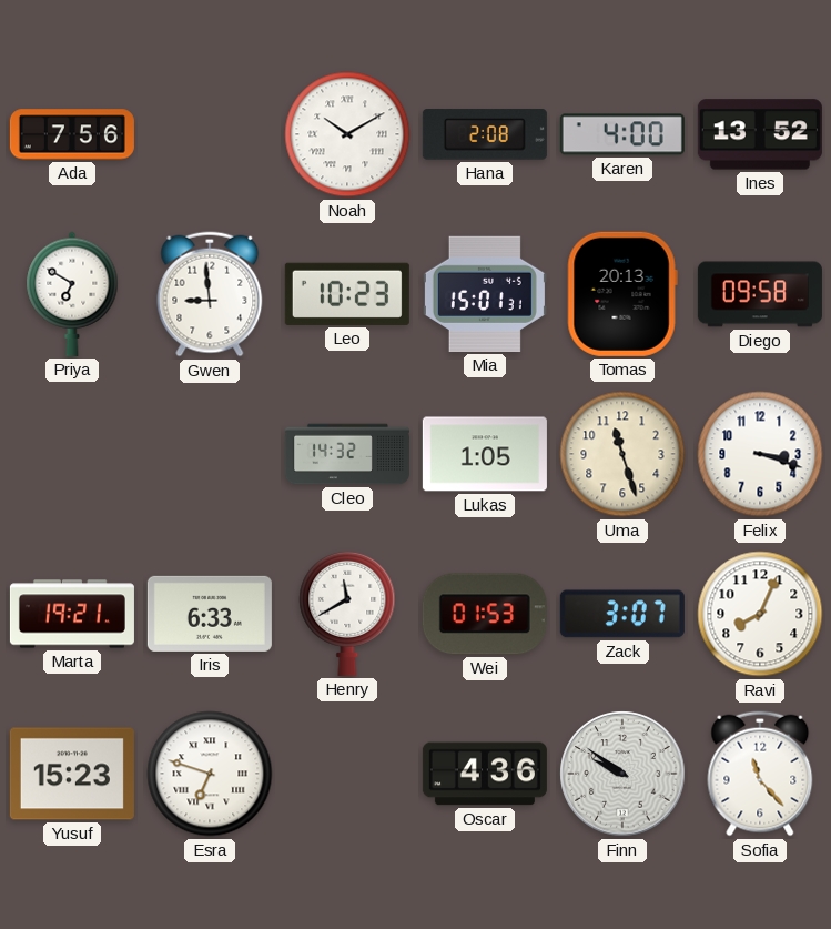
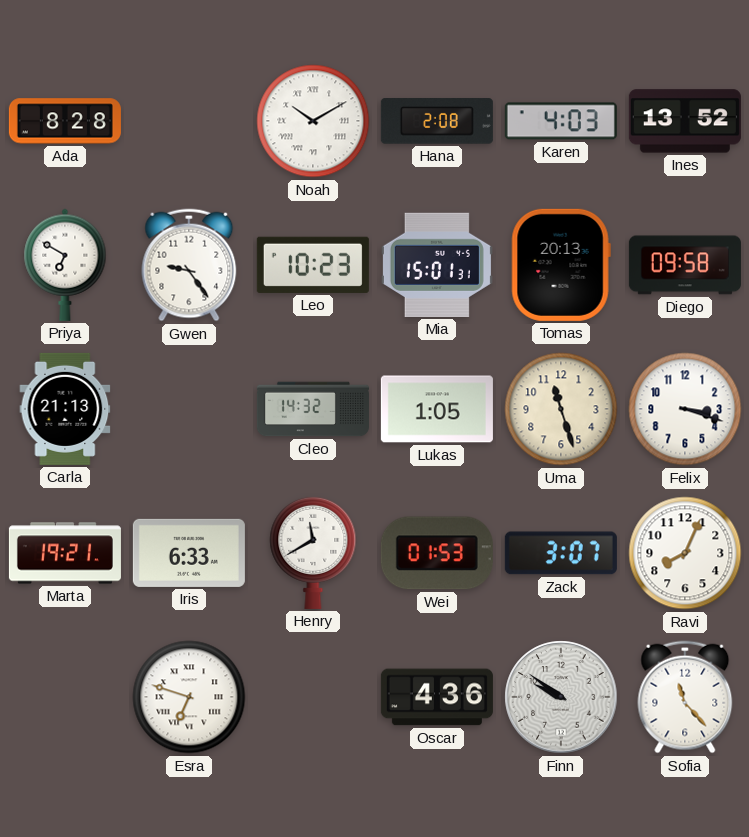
Ada: 7:56 -> 8:28 (65, 121)
Karen: 4:00 -> 4:03 (561, 121)
Gwen: 8:59 -> 9:24 (189, 265)
Carla: none -> 21:13 (65, 409)
Yusuf: 15:23 -> none (72, 774)
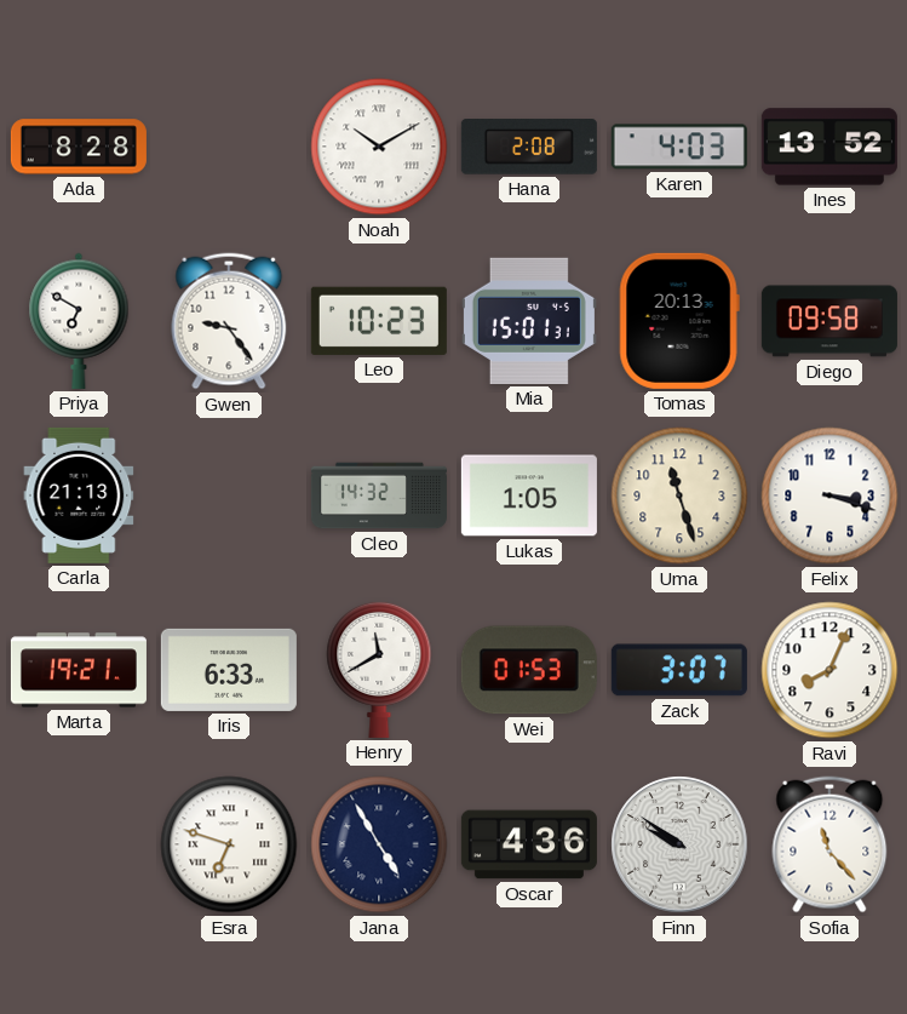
Jana: none -> 4:55 (379, 844)
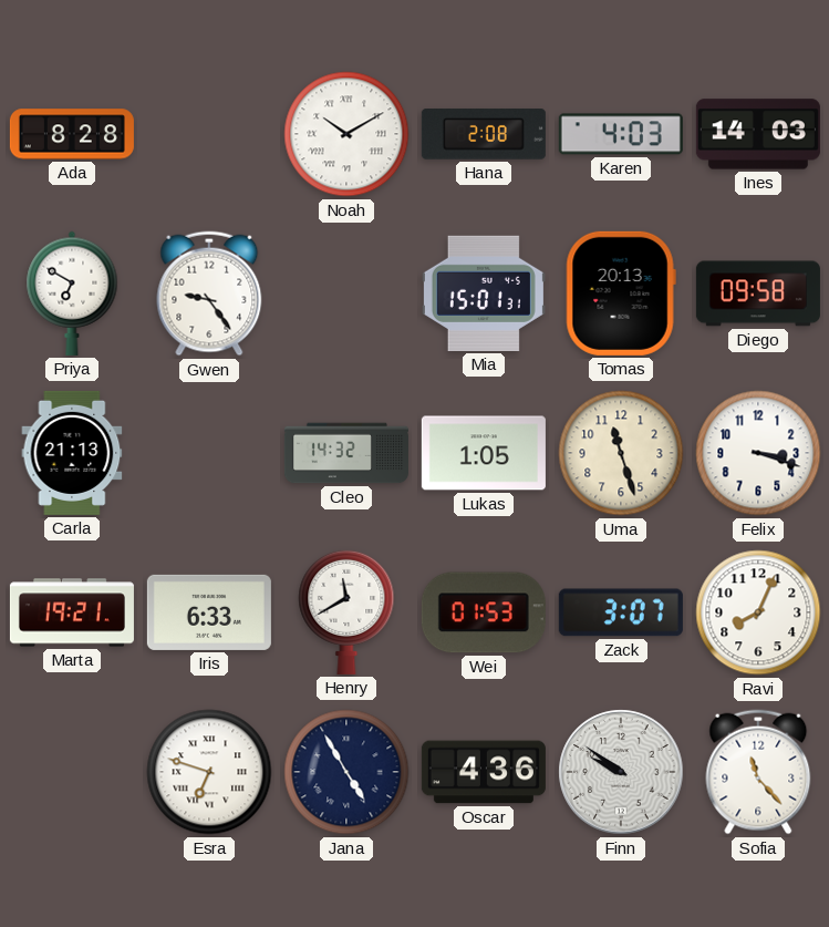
Ines: 13:52 -> 14:03 (758, 134)
Leo: 10:23 -> none (379, 321)
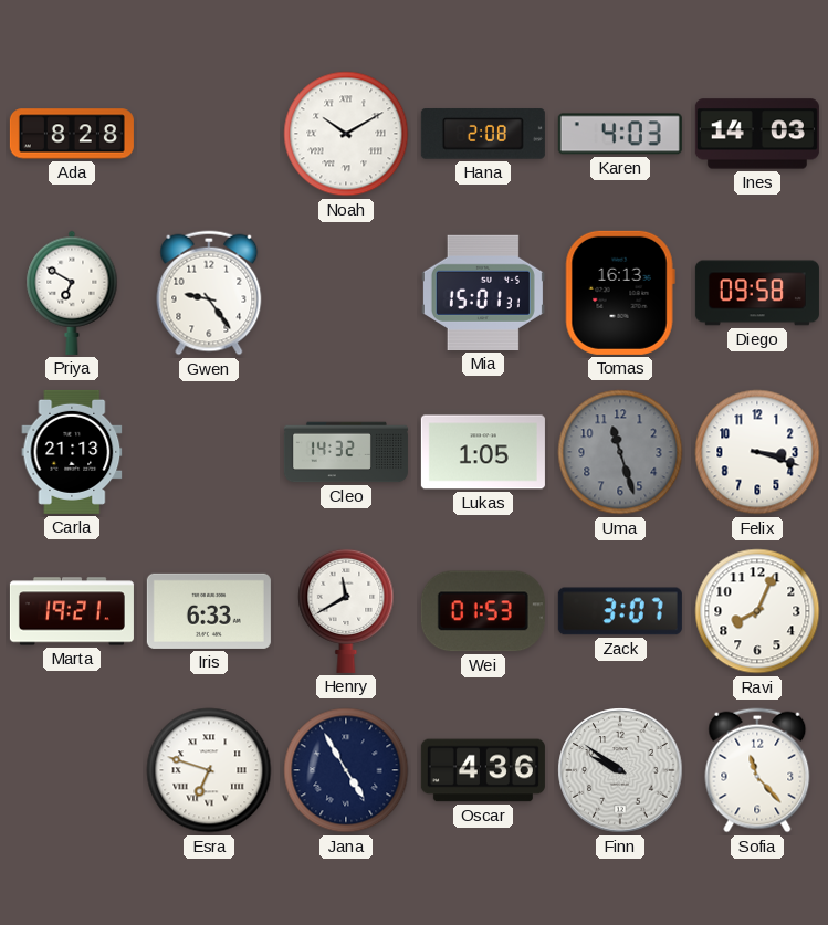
Tomas: 20:13 -> 16:13 (620, 293)
Uma dial: cream -> grey (620, 452)
